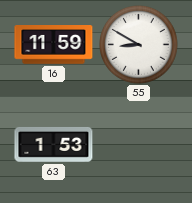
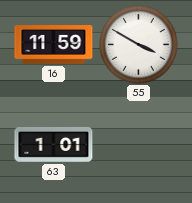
55: 8:50 -> 3:50 (139, 45)
63: 1:53 -> 1:01 (54, 144)
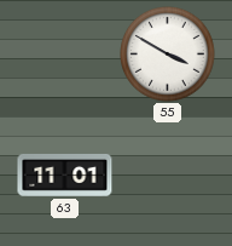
16: 11:59 -> none (54, 45)
63: 1:01 -> 11:01 (65, 175)
